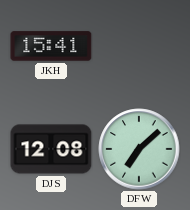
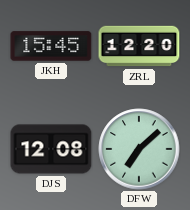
JKH: 15:41 -> 15:45 (51, 46)
ZRL: none -> 12:20 (139, 46)
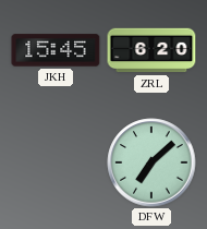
ZRL: 12:20 -> 6:20 (151, 50)
DJS: 12:08 -> none (51, 149)
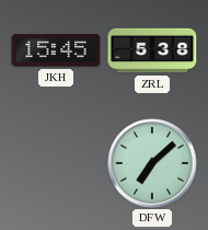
ZRL: 6:20 -> 5:38 (152, 50)
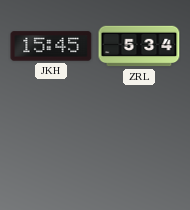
ZRL: 5:38 -> 5:34 (139, 46)
DFW: 7:08 -> none (152, 163)
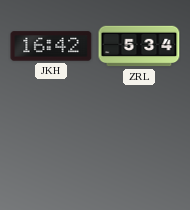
JKH: 15:45 -> 16:42 (51, 46)
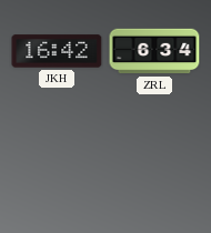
ZRL: 5:34 -> 6:34 (154, 51)
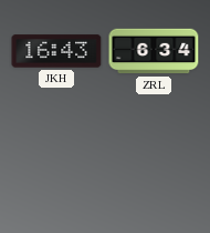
JKH: 16:42 -> 16:43 (56, 51)
